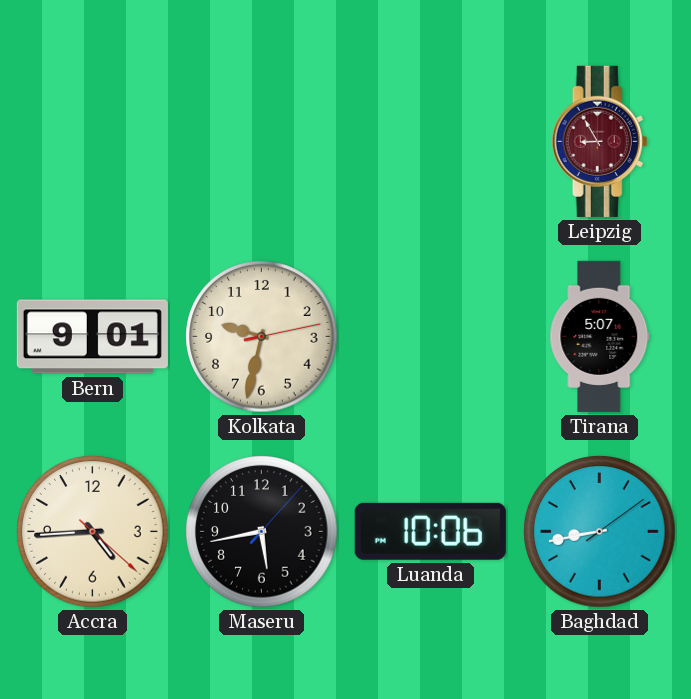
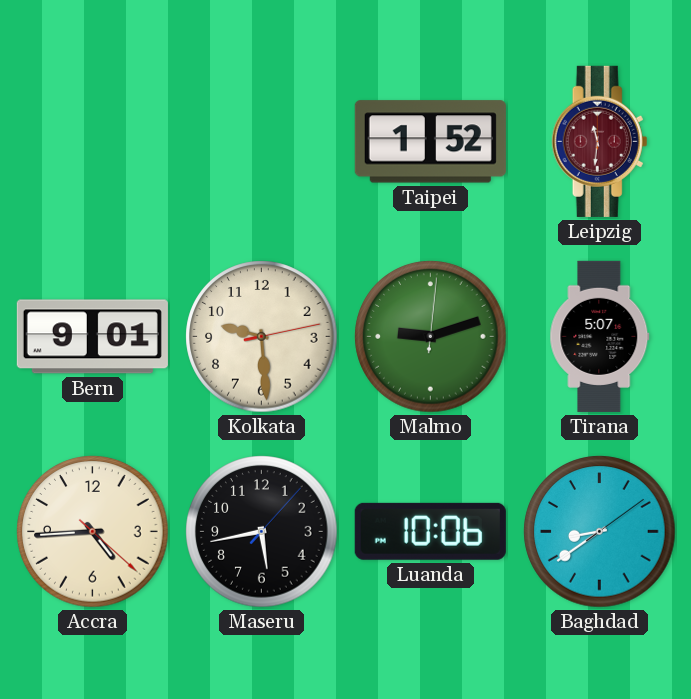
Taipei: none -> 1:52 (430, 142)
Leipzig: 8:55 -> 11:31 (600, 141)
Kolkata: 9:32 -> 9:29 (262, 337)
Malmo: none -> 9:12 (431, 337)
Baghdad: 8:43 -> 8:39 (600, 532)
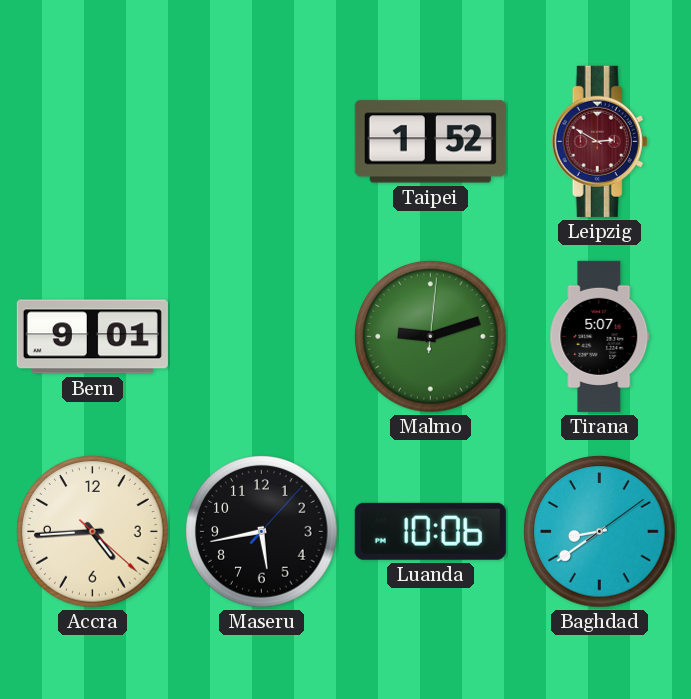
Leipzig: 11:31 -> 2:50 (600, 141)
Kolkata: 9:29 -> none (262, 337)
